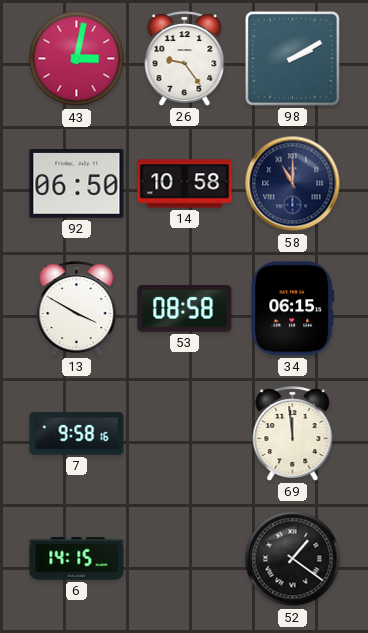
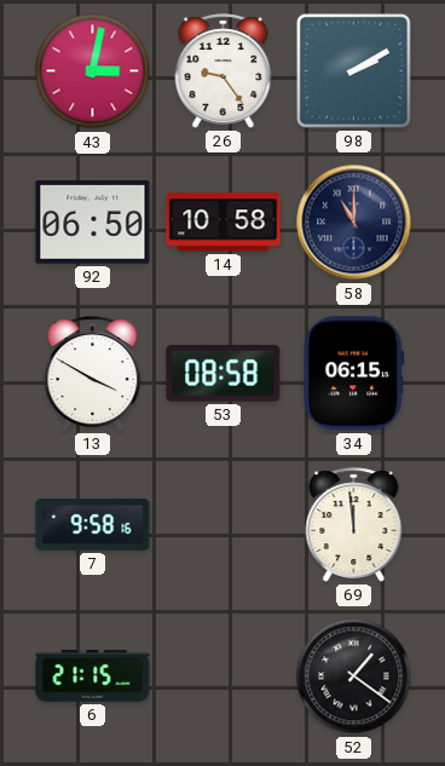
6: 14:15 -> 21:15 (93, 676)
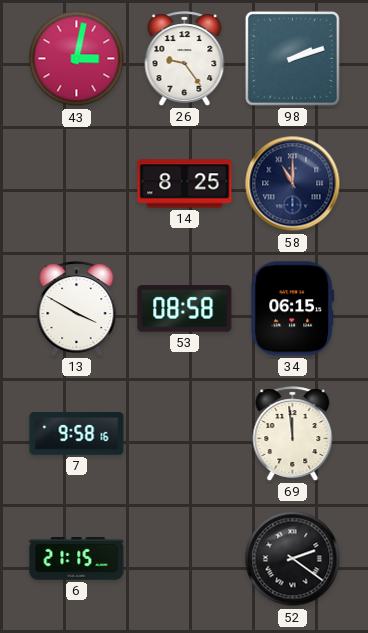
98: 2:10 -> 2:12 (292, 58)
92: 06:50 -> none (93, 223)
14: 10:58 -> 8:25 (185, 184)
52: 1:21 -> 2:21 (293, 559)
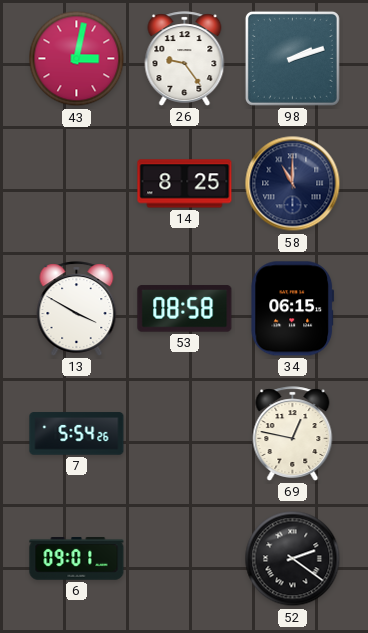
7: 9:58 -> 5:54 (77, 434)
69: 11:59 -> 12:47 (293, 434)
6: 21:15 -> 09:01 (77, 559)
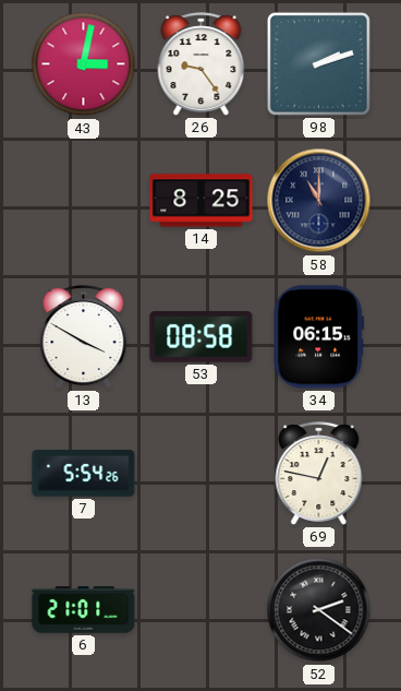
6: 09:01 -> 21:01 (84, 610)
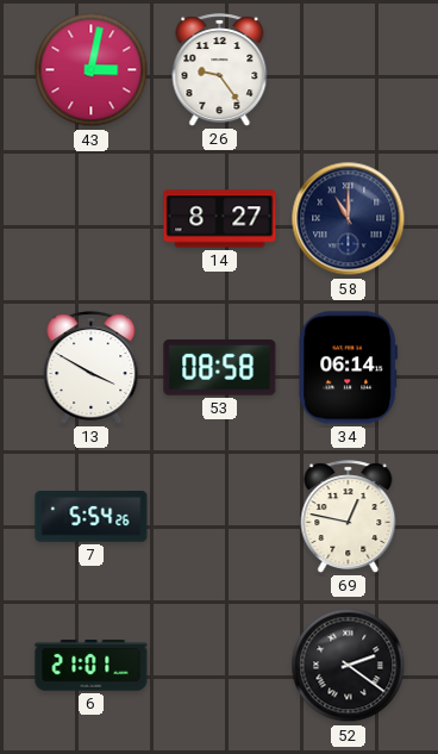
98: 2:12 -> none (318, 63)
14: 8:25 -> 8:27 (220, 219)
34: 06:15 -> 06:14 (349, 368)
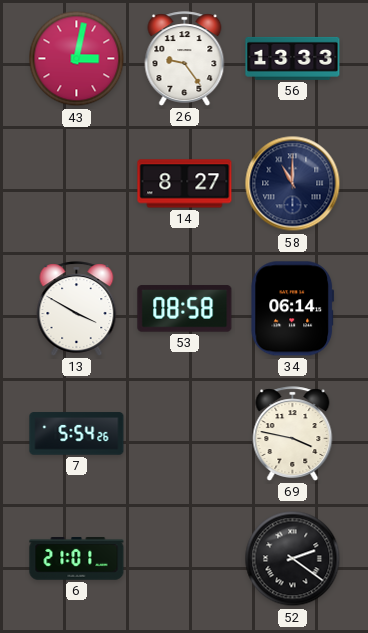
56: none -> 13:33 (293, 58)
69: 12:47 -> 3:47 (293, 434)
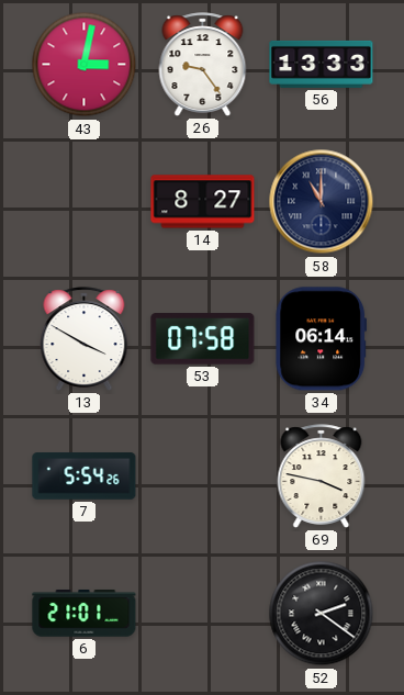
53: 08:58 -> 07:58 (203, 339)
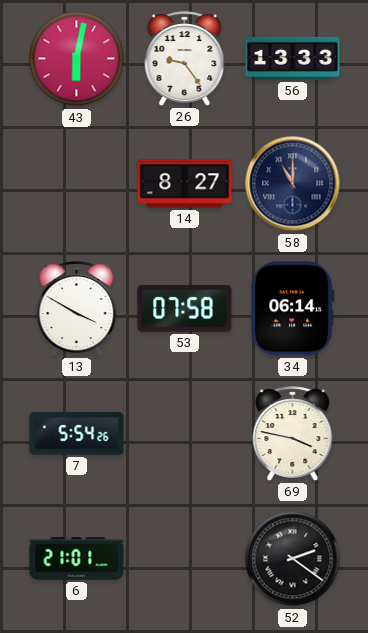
43: 3:02 -> 6:02 (77, 59)
